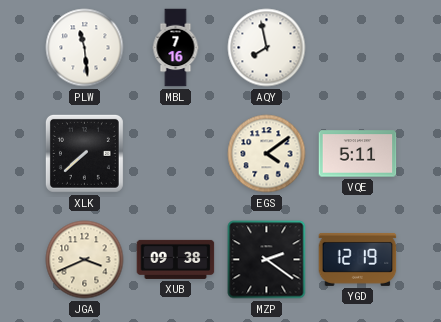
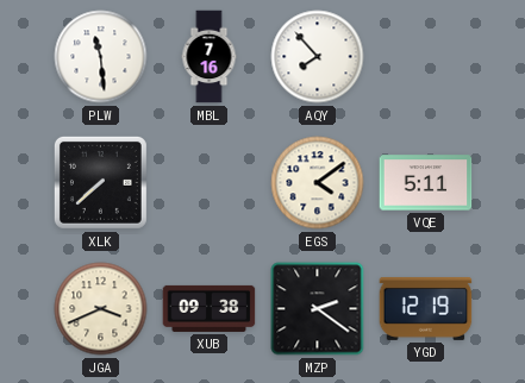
AQY: 7:58 -> 7:53 (318, 57)
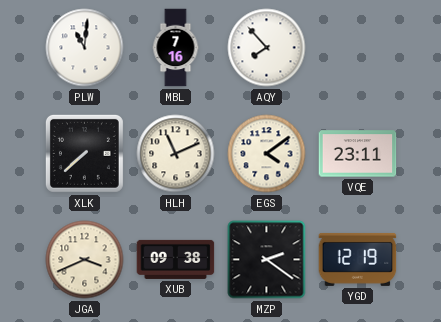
PLW: 11:29 -> 11:01 (85, 48)
HLH: none -> 11:11 (176, 154)
VQE: 5:11 -> 23:11 (358, 154)
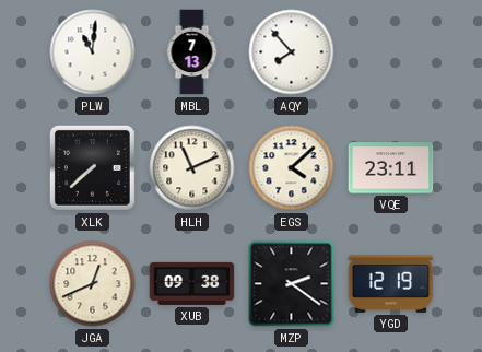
MBL: 7:16 -> 7:13 (192, 52)
EGS: 4:09 -> 4:08 (292, 168)
JGA: 3:41 -> 12:41 (93, 284)
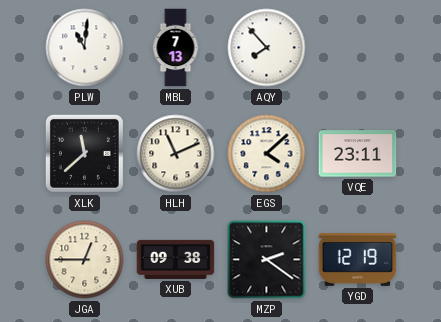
XLK: 7:38 -> 11:38 (84, 153)
JGA: 12:41 -> 12:45 (85, 260)
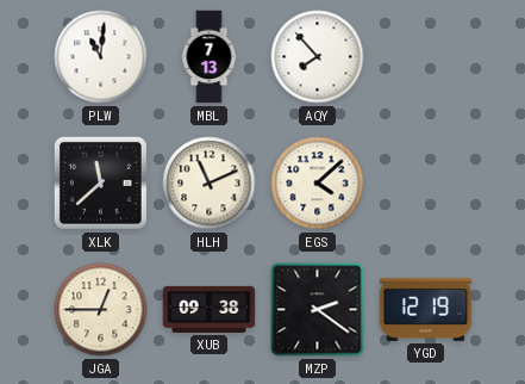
VQE: 23:11 -> none (358, 154)
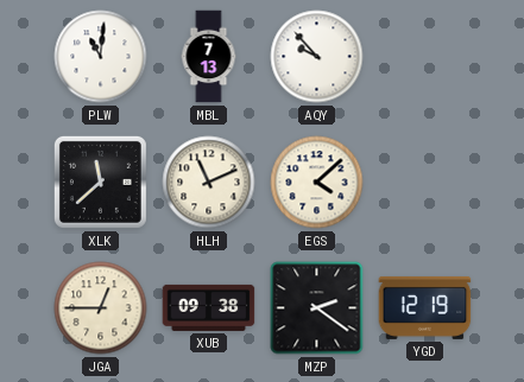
AQY: 7:53 -> 9:53 (317, 57)
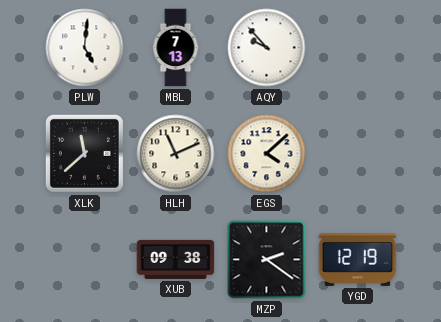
PLW: 11:01 -> 5:01 (85, 48)
JGA: 12:45 -> none (101, 308)
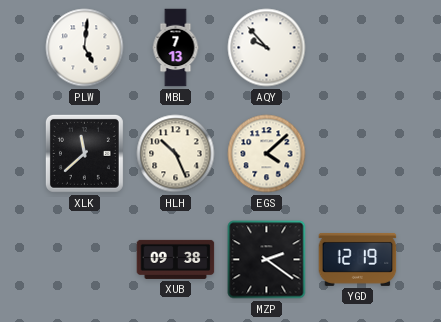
HLH: 11:11 -> 10:26 (176, 154)
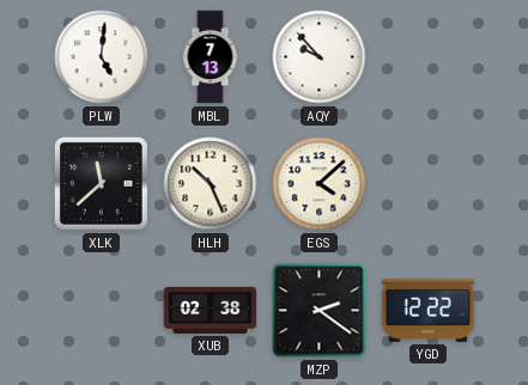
XUB: 09:38 -> 02:38 (211, 310)
YGD: 12:19 -> 12:22 (429, 310)
